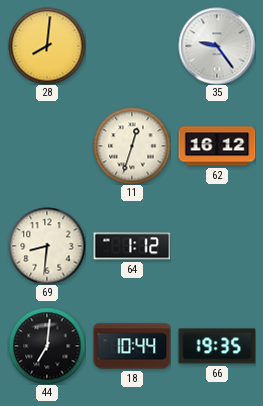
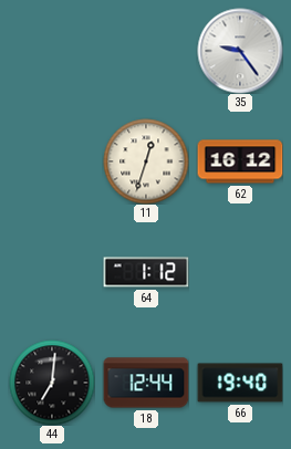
28: 8:01 -> none (47, 46)
69: 8:31 -> none (47, 246)
18: 10:44 -> 12:44 (146, 383)
66: 19:35 -> 19:40 (240, 383)
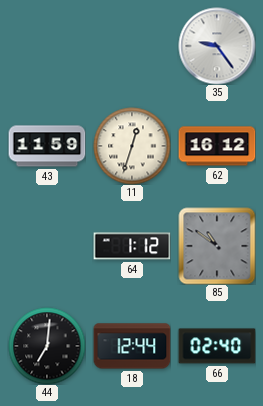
43: none -> 11:59 (47, 146)
85: none -> 10:51 (217, 246)
66: 19:40 -> 02:40 (217, 346)
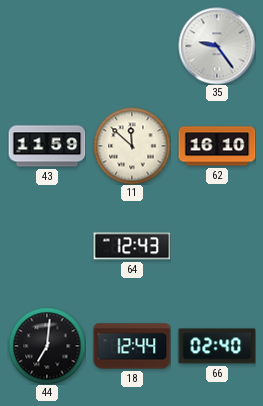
11: 12:33 -> 11:52 (132, 146)
62: 16:12 -> 16:10 (217, 146)
64: 1:12 -> 12:43 (132, 246)
85: 10:51 -> none (217, 246)
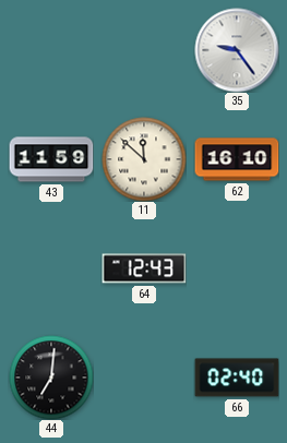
18: 12:44 -> none (132, 346)
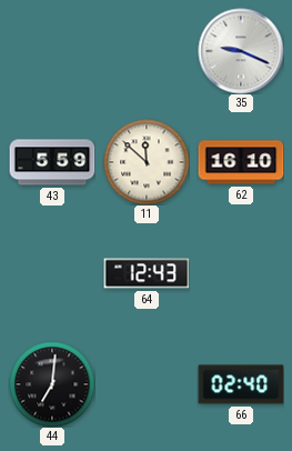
35: 9:24 -> 9:19 (241, 51)
43: 11:59 -> 5:59 (52, 162)
